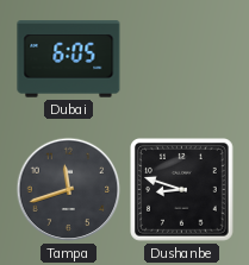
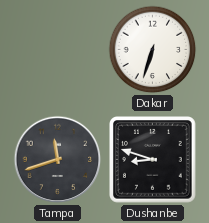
Dubai: 6:05 -> none (69, 59)
Dakar: none -> 6:33 (153, 50)
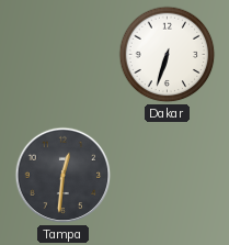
Tampa: 11:42 -> 12:31 (64, 176)
Dushanbe: 8:48 -> none (153, 160)
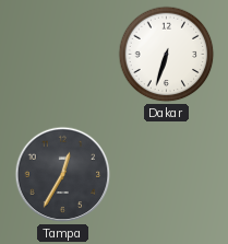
Tampa: 12:31 -> 12:35 (63, 175)
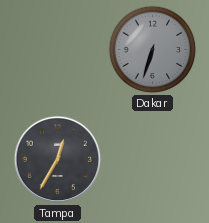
Dakar dial: white -> grey (153, 50)
